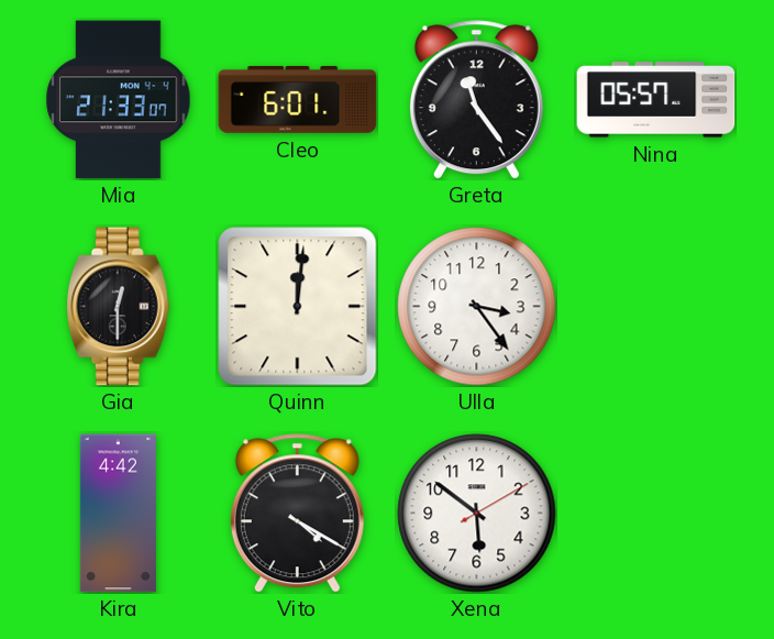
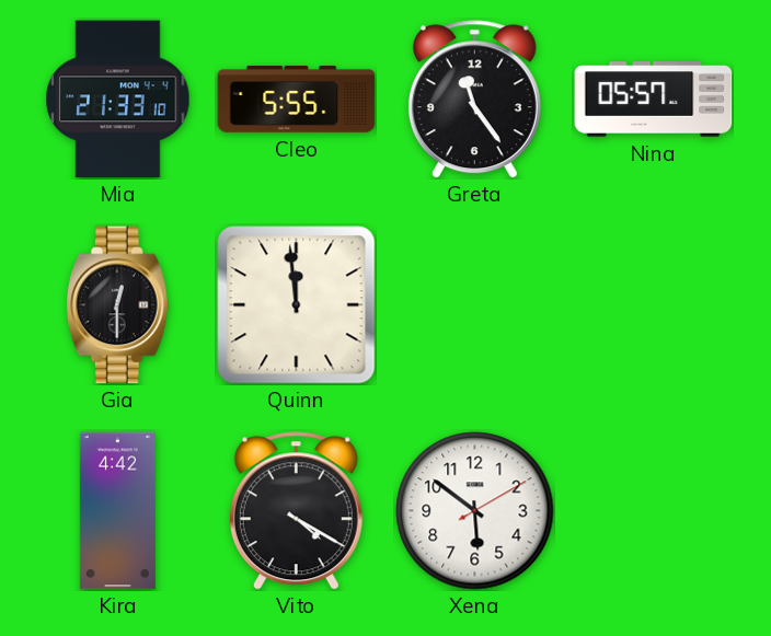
Mia: 21:33:07 -> 21:33:10 (118, 100)
Cleo: 6:01 -> 5:55 (297, 99)
Quinn: 12:01 -> 11:59 (297, 305)
Ulla: 3:24 -> none (477, 307)
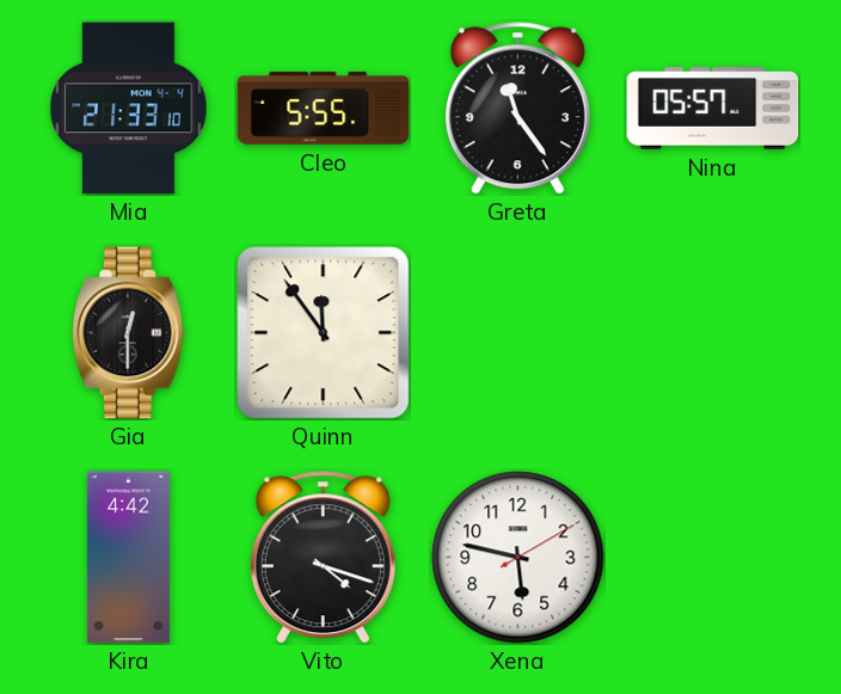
Quinn: 11:59 -> 11:54 (324, 333)
Vito: 4:20 -> 4:18 (323, 558)
Xena: 5:51 -> 5:47 (518, 558)
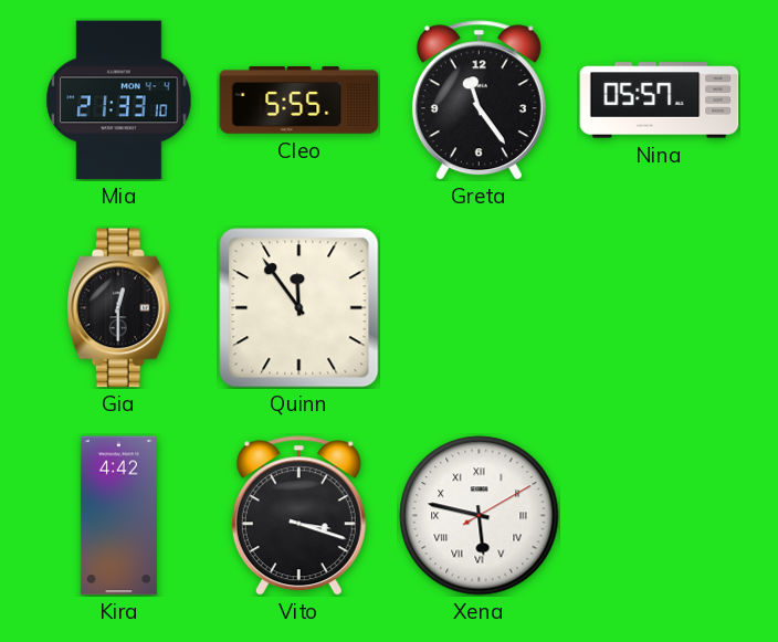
Vito: 4:18 -> 3:18 (298, 516)
Xena numerals: Arabic -> Roman (480, 516)
